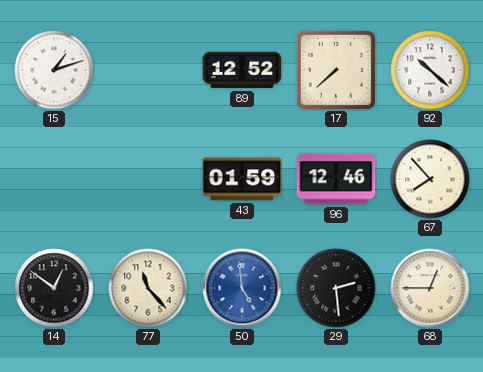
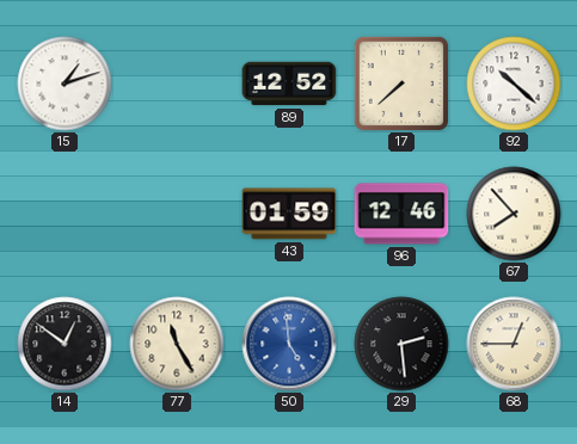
77: 11:23 -> 11:25 (177, 344)
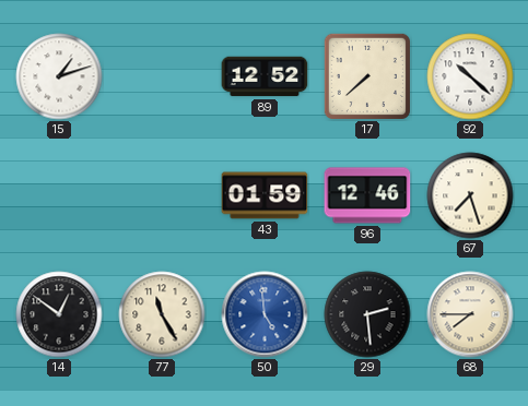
67: 7:53 -> 7:27 (470, 195)
68: 12:45 -> 7:45 (470, 314)
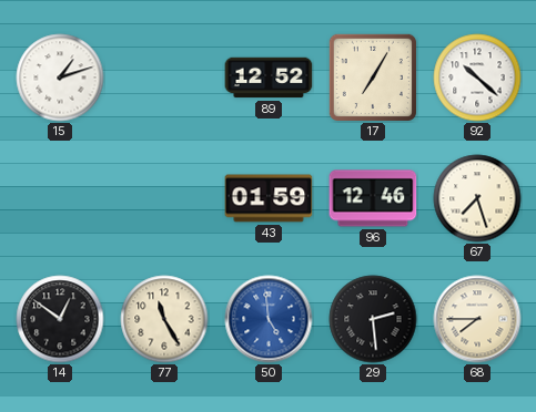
17: 7:38 -> 7:05 (373, 78)
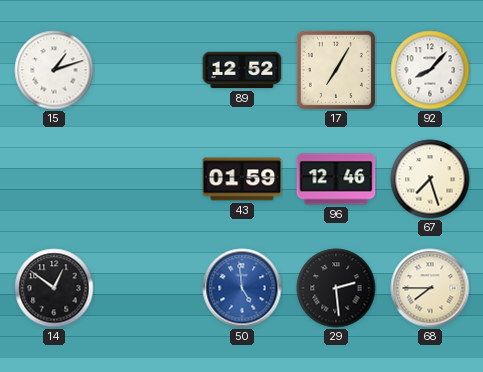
92: 10:22 -> 8:07 (430, 70)
77: 11:25 -> none (164, 319)
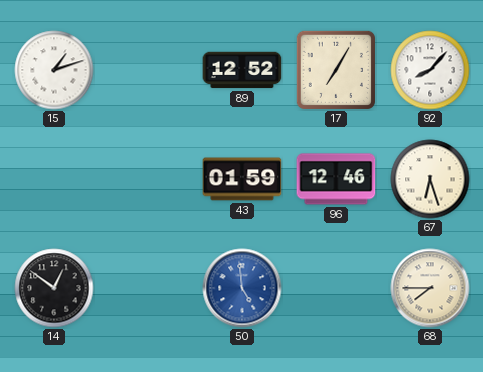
67: 7:27 -> 6:27 (430, 179)
29: 2:29 -> none (336, 288)
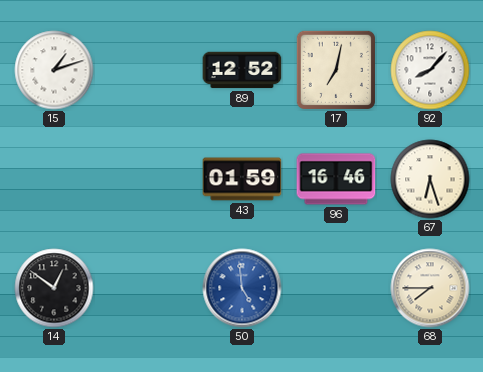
17: 7:05 -> 7:02 (336, 70)
96: 12:46 -> 16:46 (336, 179)
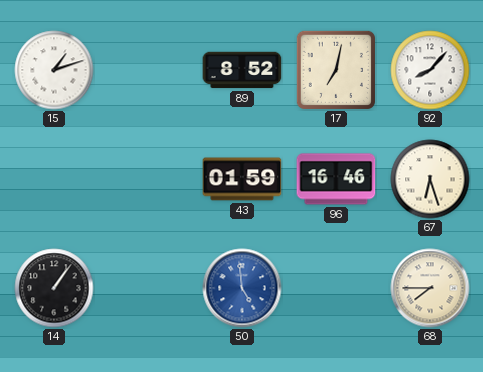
89: 12:52 -> 8:52 (242, 70)
14: 12:51 -> 1:06 (54, 288)
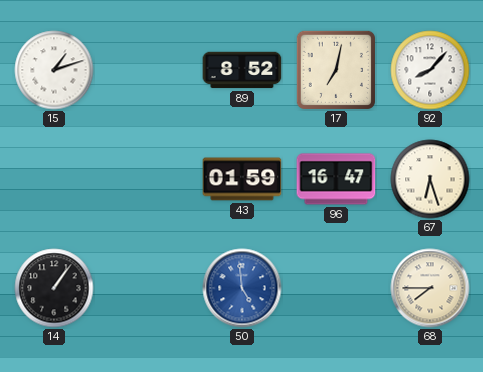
96: 16:46 -> 16:47 (336, 179)
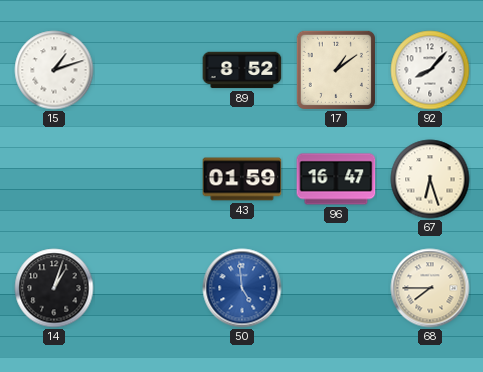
17: 7:02 -> 1:09 (336, 70)
14: 1:06 -> 1:03 (54, 288)
